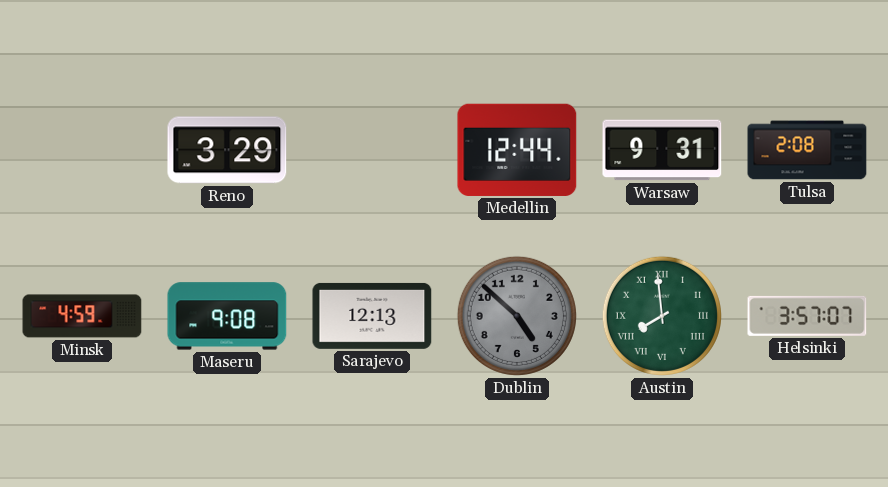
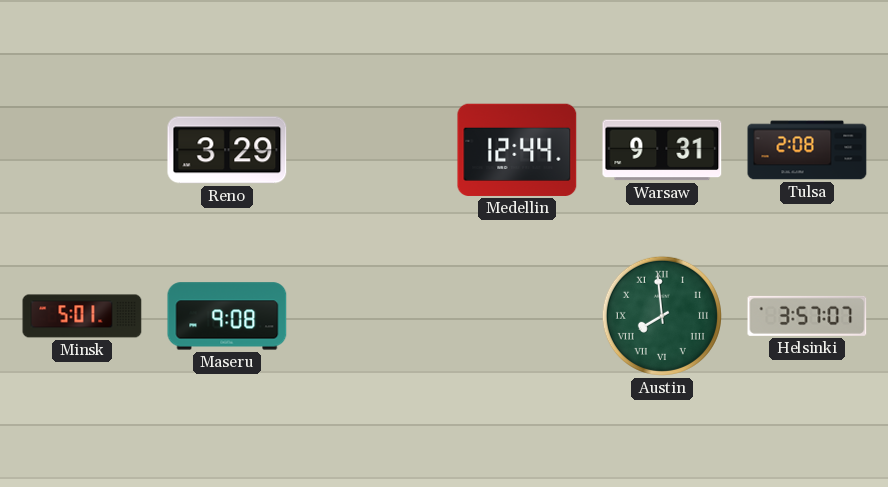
Minsk: 4:59 -> 5:01 (82, 316)
Sarajevo: 12:13 -> none (372, 316)
Dublin: 4:52 -> none (517, 316)
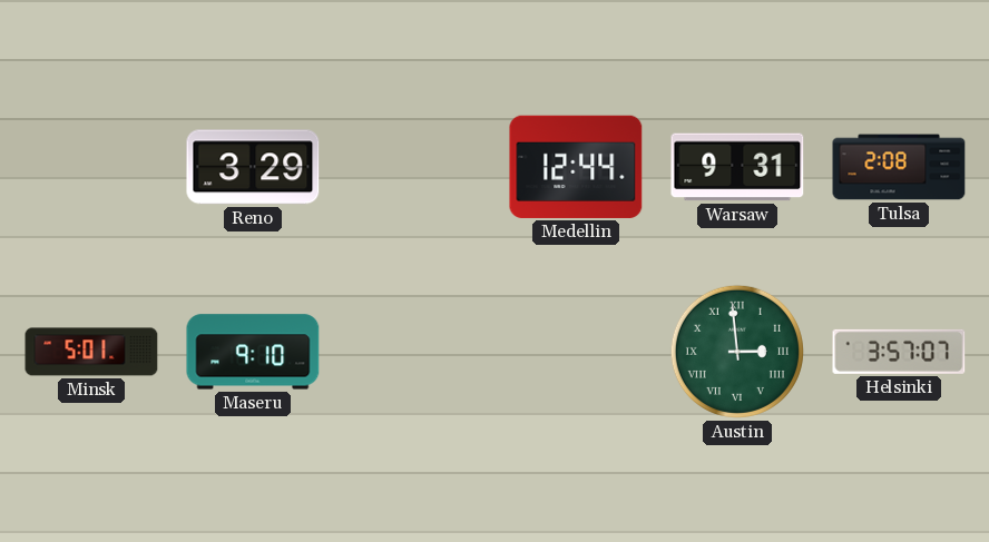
Maseru: 9:08 -> 9:10 (253, 352)
Austin: 7:59 -> 2:59 (737, 352)
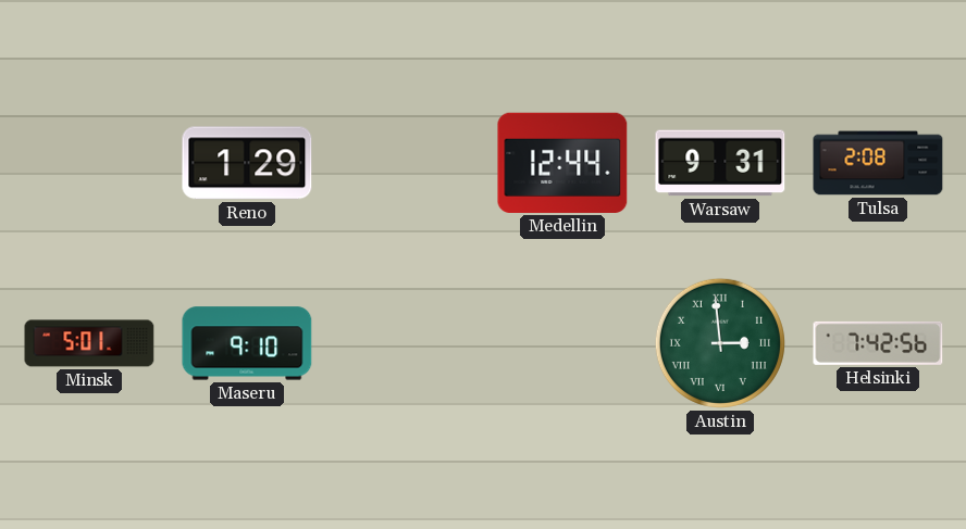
Reno: 3:29 -> 1:29 (247, 163)
Helsinki: 3:57 -> 7:42 (878, 343)
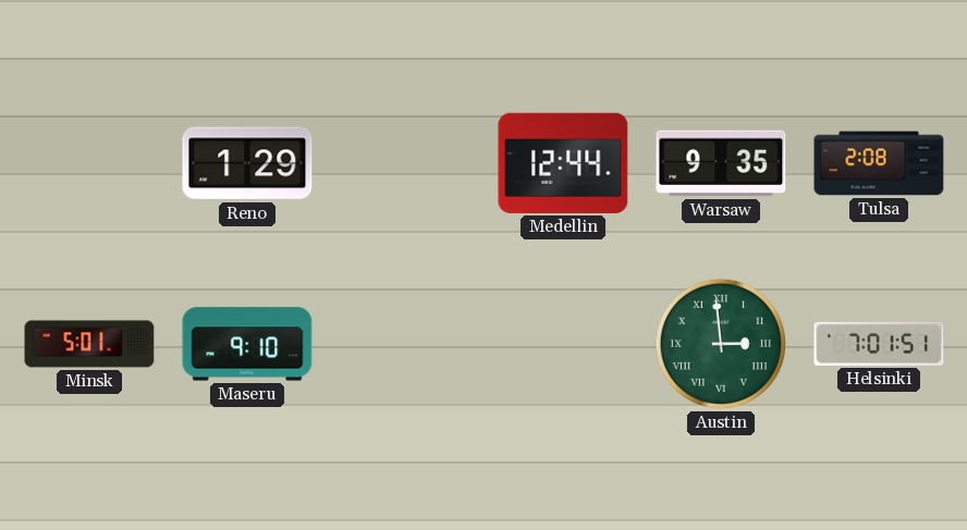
Warsaw: 9:31 -> 9:35 (721, 163)
Helsinki: 7:42 -> 7:01 (879, 344)
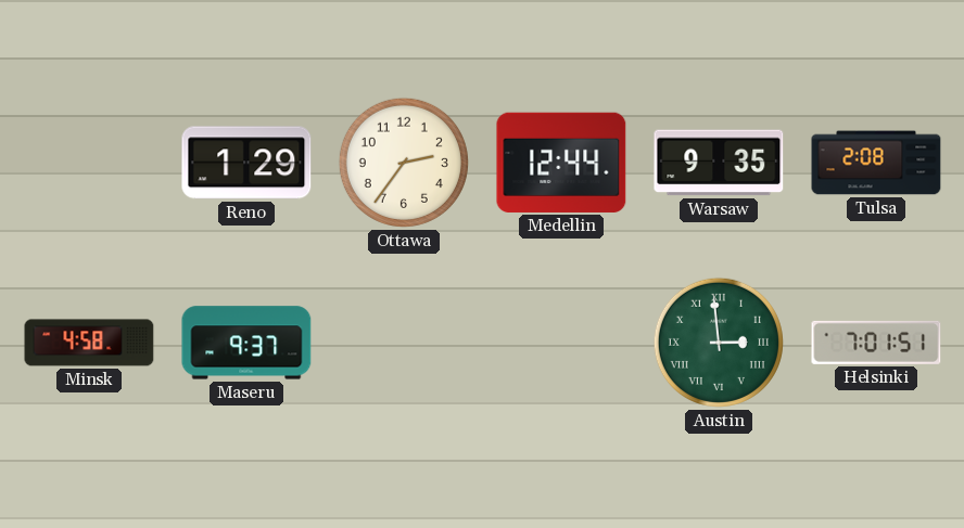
Ottawa: none -> 2:36 (404, 163)
Minsk: 5:01 -> 4:58 (89, 343)
Maseru: 9:10 -> 9:37 (246, 343)
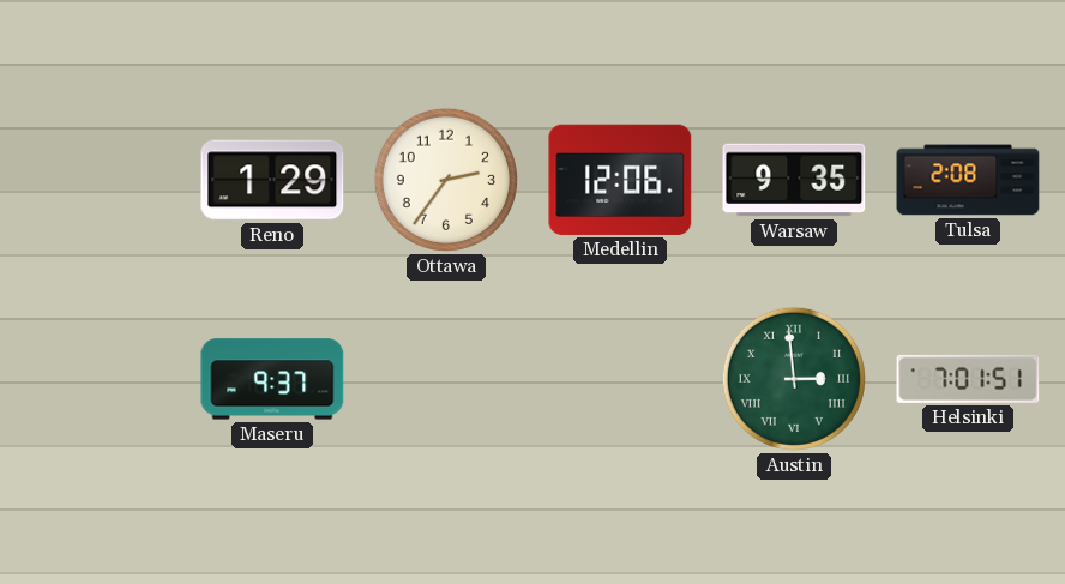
Medellin: 12:44 -> 12:06 (620, 180)
Minsk: 4:58 -> none (89, 343)
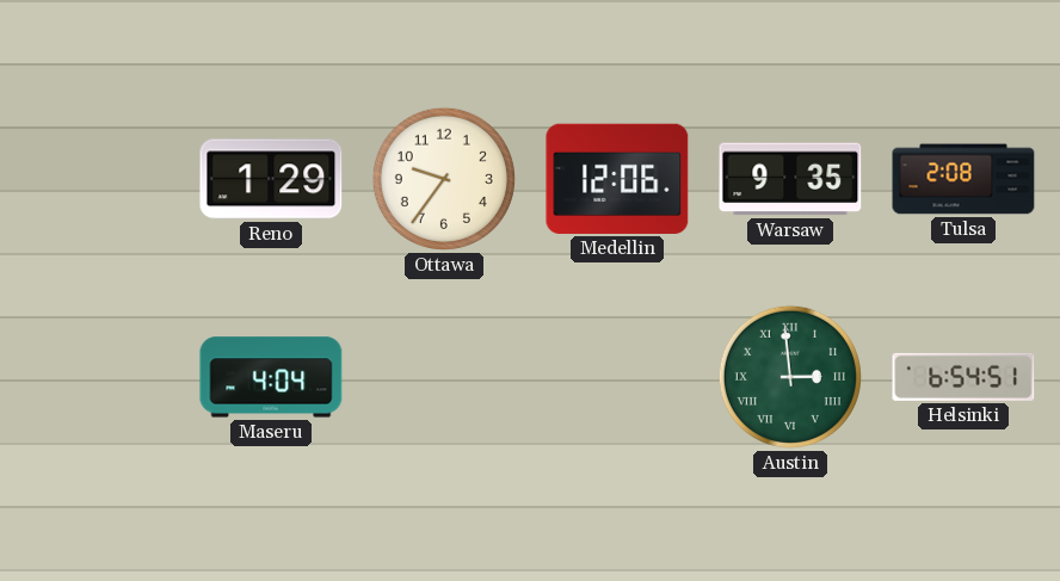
Ottawa: 2:36 -> 9:36 (444, 179)
Maseru: 9:37 -> 4:04 (271, 377)
Helsinki: 7:01 -> 6:54 (963, 377)
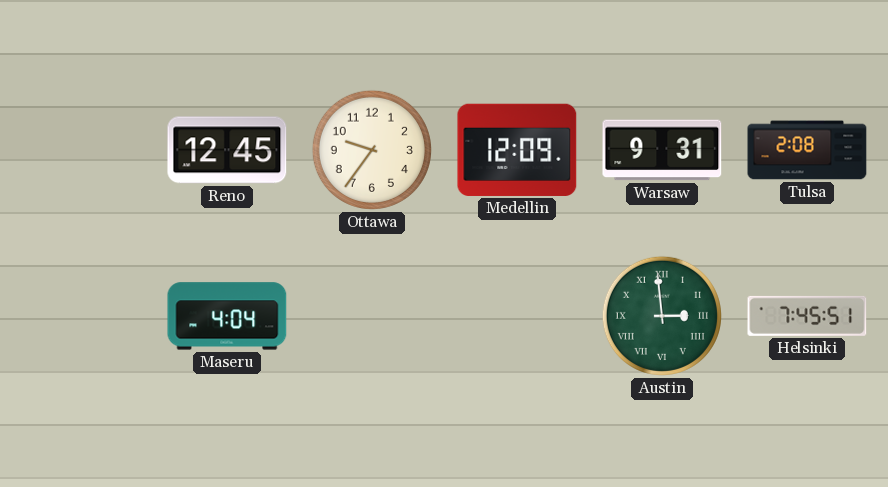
Reno: 1:29 -> 12:45 (227, 150)
Medellin: 12:06 -> 12:09 (517, 150)
Warsaw: 9:35 -> 9:31 (662, 150)
Helsinki: 6:54 -> 7:45 (807, 316)
